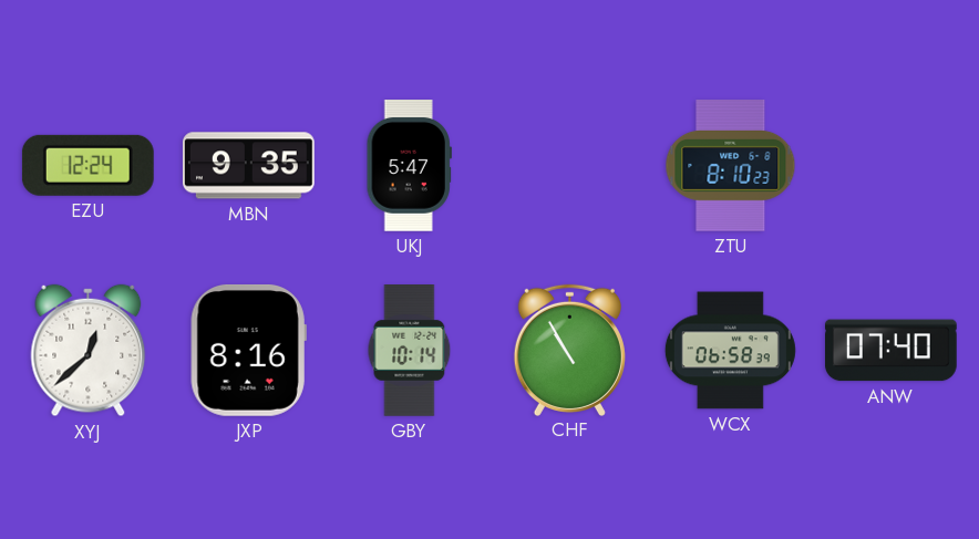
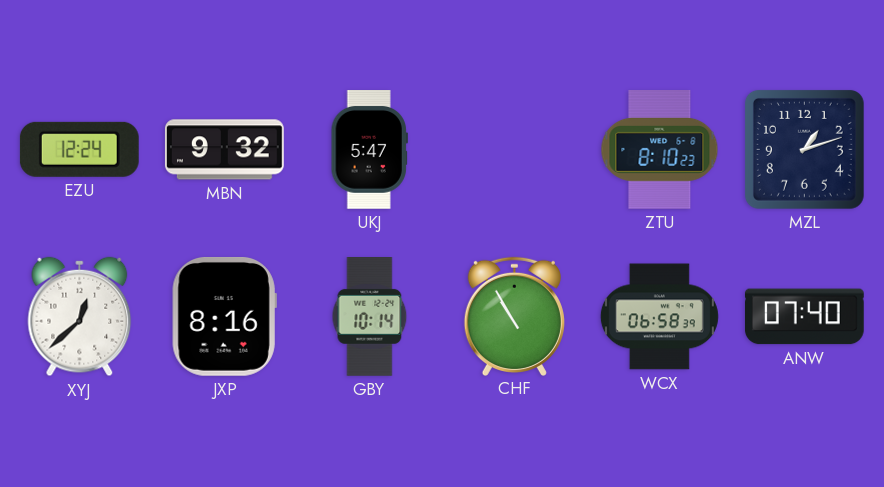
MBN: 9:35 -> 9:32 (224, 150)
MZL: none -> 1:12 (804, 149)
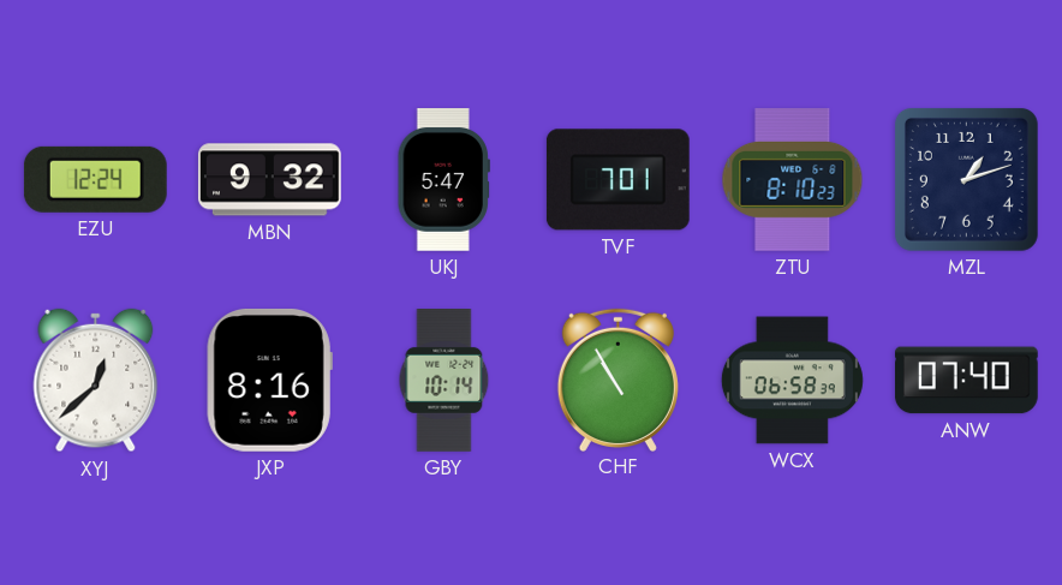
TVF: none -> 7:01 (617, 180)
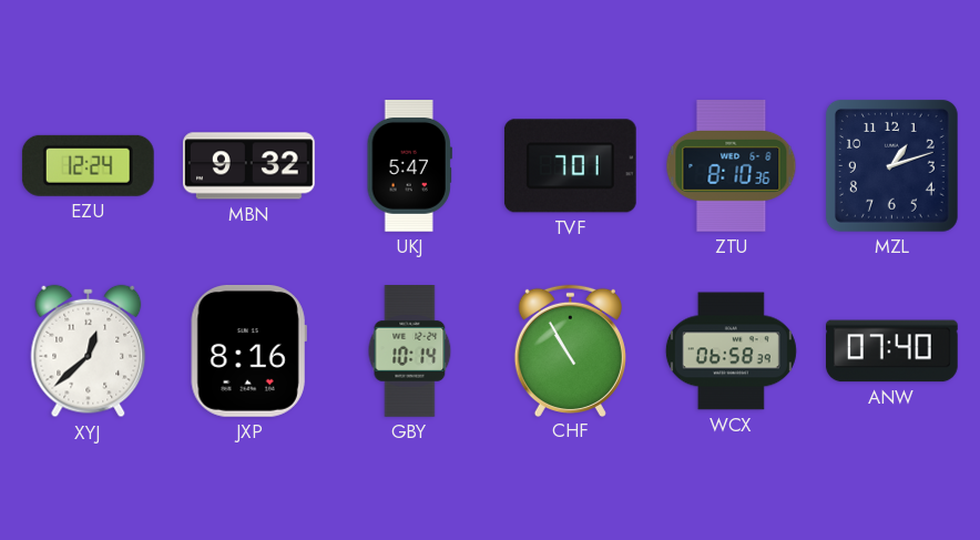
ZTU: 8:10:23 -> 8:10:36 (732, 166)
